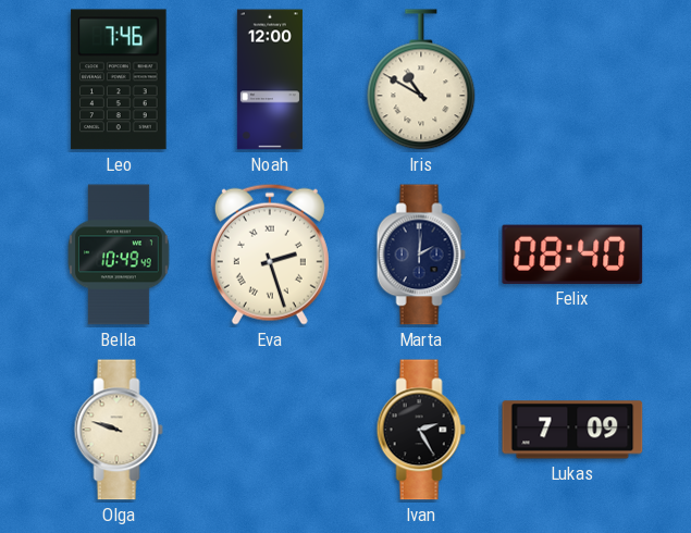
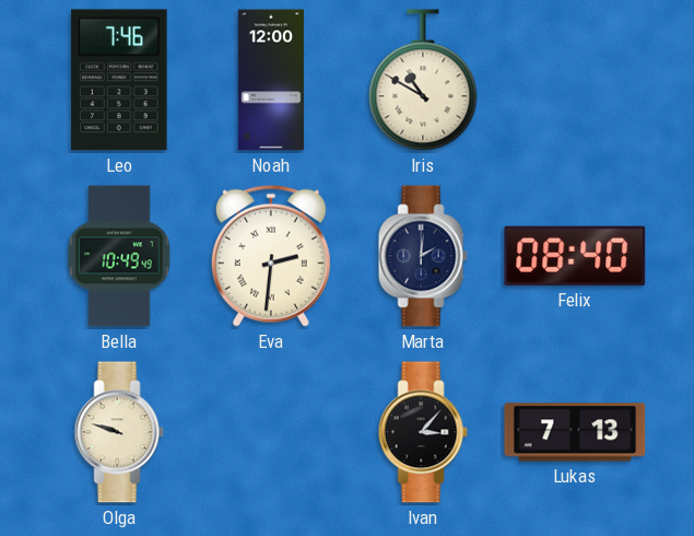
Eva: 2:27 -> 2:31 (271, 256)
Ivan: 2:25 -> 3:07 (423, 432)
Lukas: 7:09 -> 7:13 (575, 432)
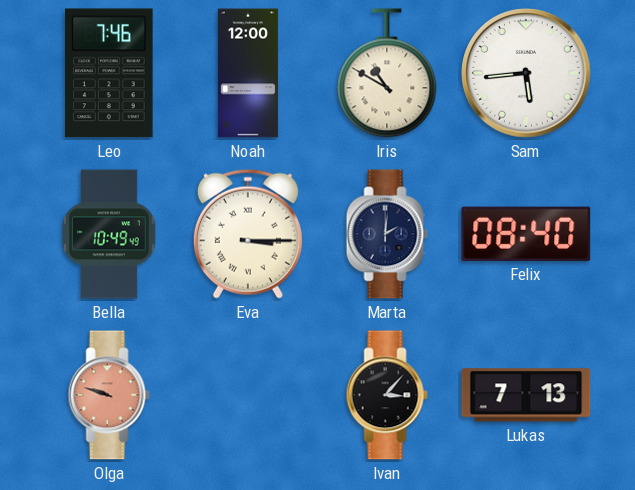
Sam: none -> 5:44 (526, 73)
Eva: 2:31 -> 3:15 (248, 234)
Olga dial: cream -> salmon (109, 395)
